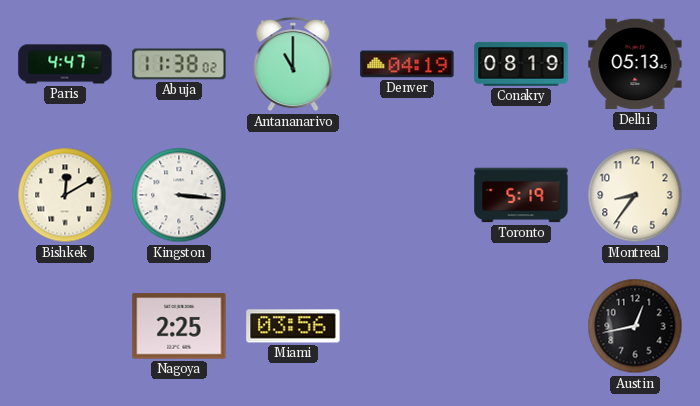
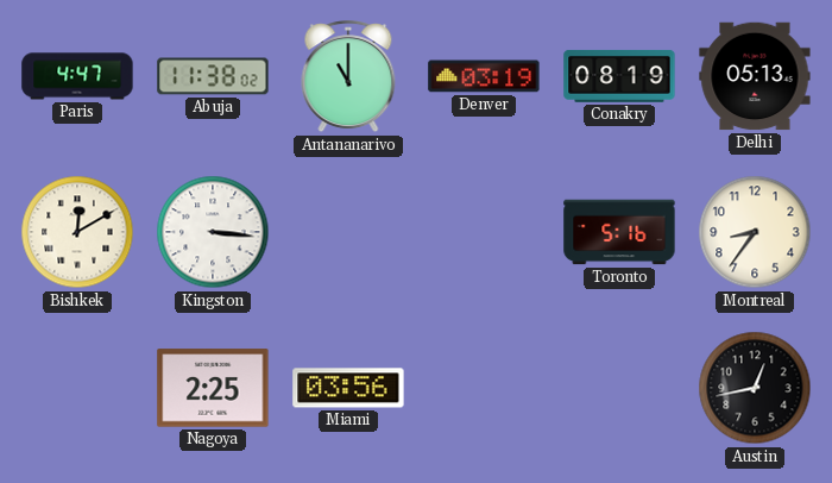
Denver: 04:19 -> 03:19 (484, 76)
Toronto: 5:19 -> 5:16 (619, 232)
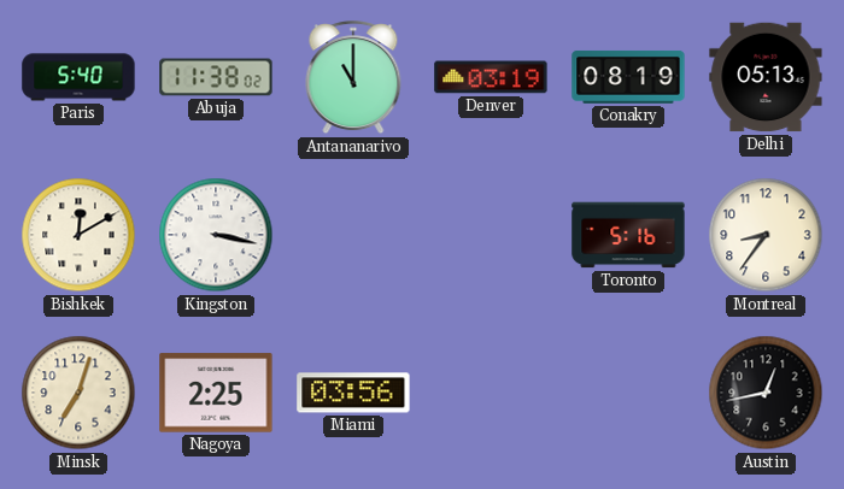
Paris: 4:47 -> 5:40 (78, 77)
Kingston: 3:16 -> 3:17 (216, 235)
Minsk: none -> 7:03 (78, 393)
